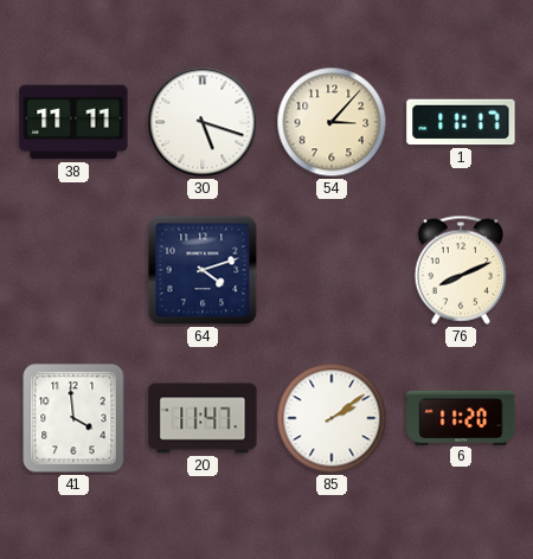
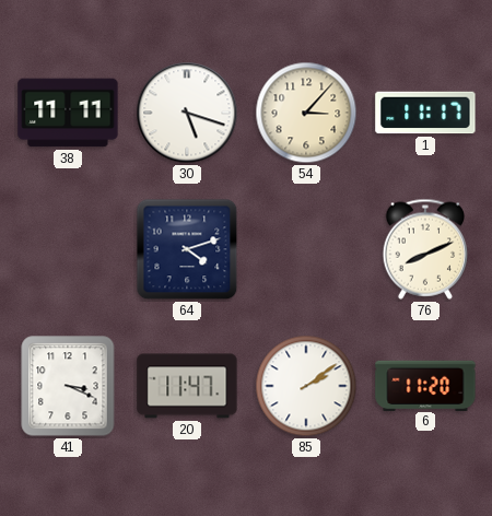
41: 3:59 -> 3:19 (68, 386)
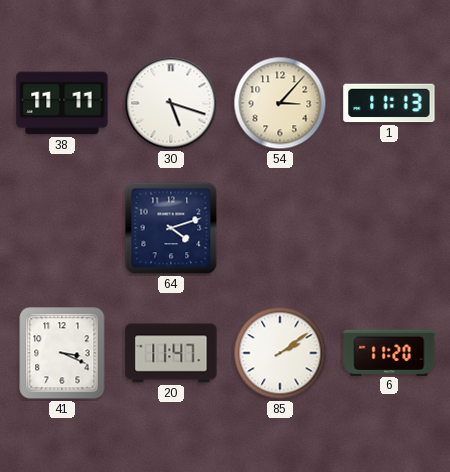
1: 11:17 -> 11:13 (389, 103)
76: 8:11 -> none (425, 249)
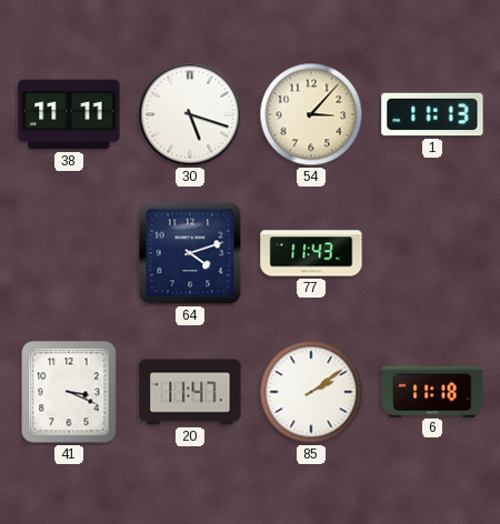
77: none -> 11:43 (311, 253)
6: 11:20 -> 11:18 (432, 391)
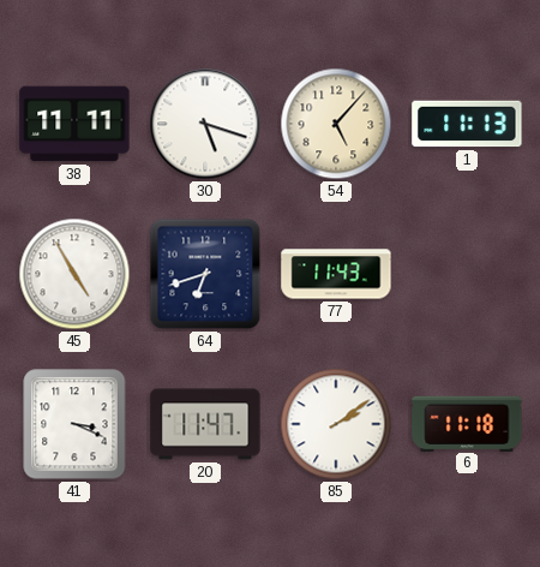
54: 3:07 -> 5:07 (336, 124)
45: none -> 4:55 (74, 274)
64: 4:12 -> 6:42 (205, 274)
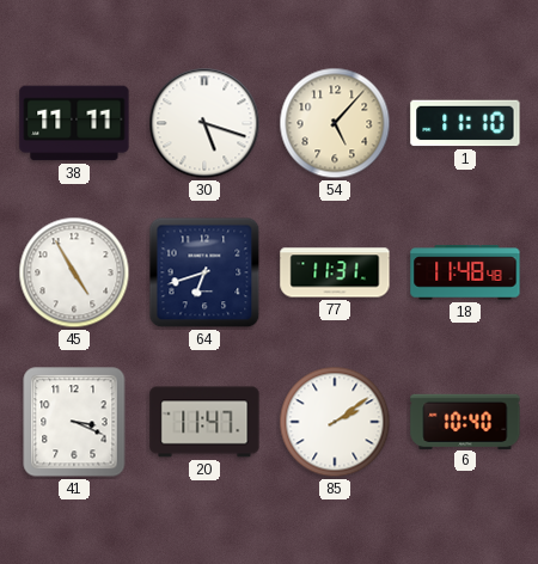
1: 11:13 -> 11:10 (465, 123)
77: 11:43 -> 11:31 (335, 272)
18: none -> 11:48 (465, 272)
6: 11:18 -> 10:40 (465, 421)
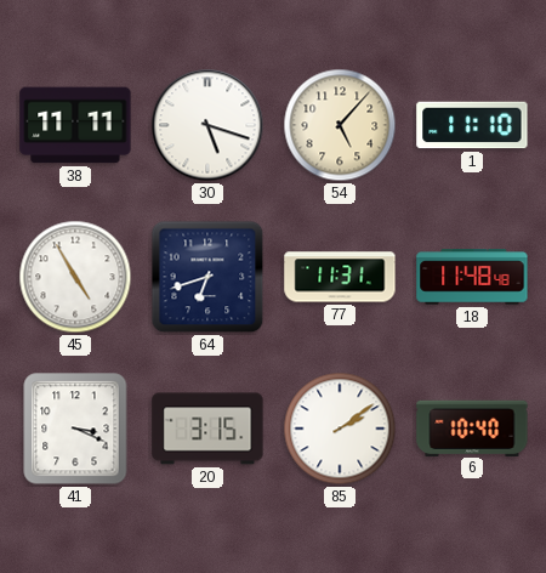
20: 11:47 -> 3:15 (207, 429)
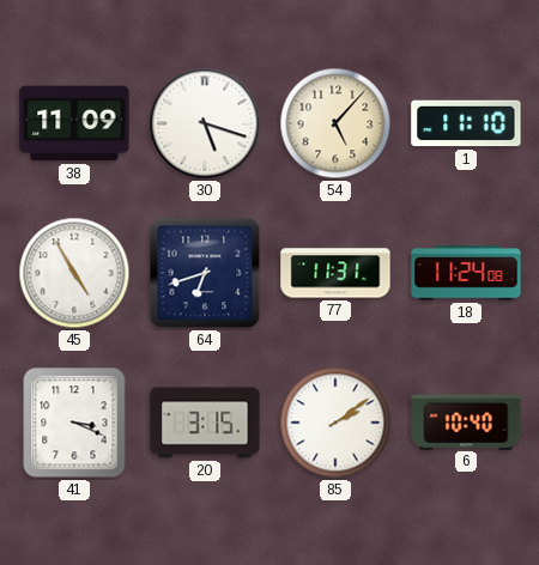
38: 11:11 -> 11:09 (74, 123)
18: 11:48 -> 11:24 (466, 273)
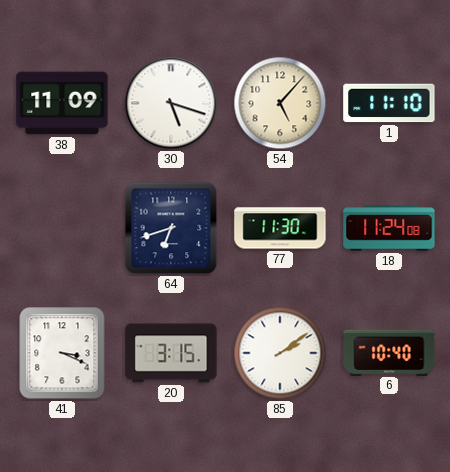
45: 4:55 -> none (74, 273)
77: 11:31 -> 11:30 (280, 228)
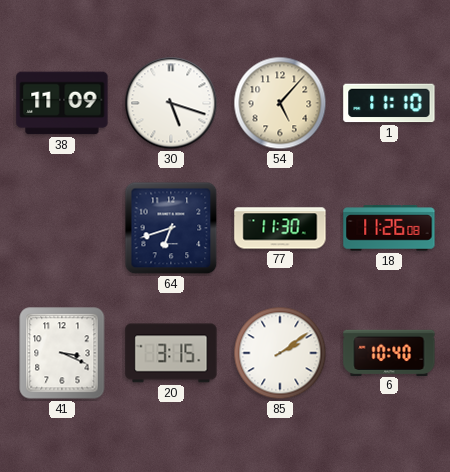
18: 11:24 -> 11:26 (389, 228)
